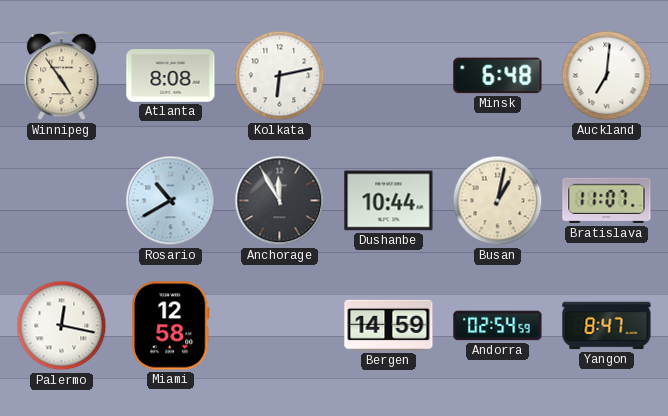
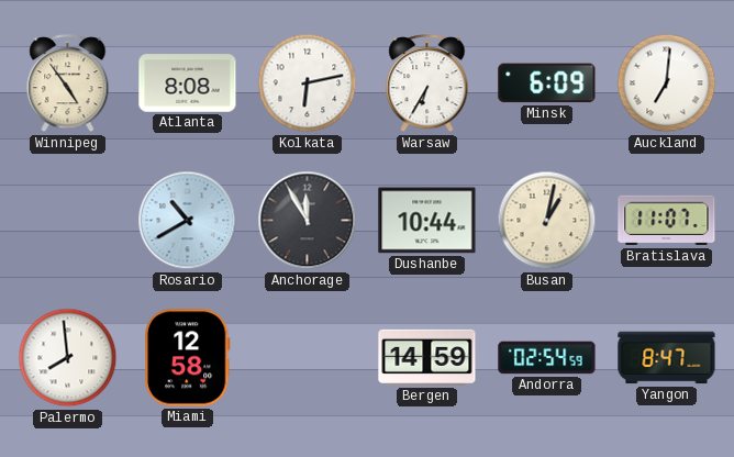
Warsaw: none -> 6:35 (427, 83)
Minsk: 6:48 -> 6:09 (547, 83)
Palermo: 12:17 -> 7:59 (68, 358)
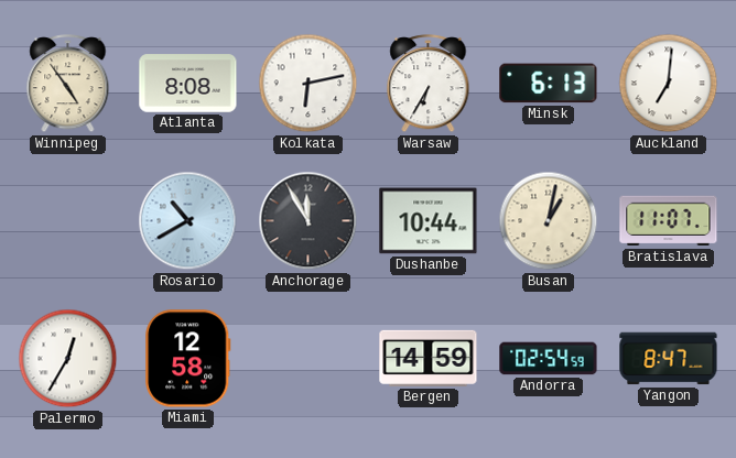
Minsk: 6:09 -> 6:13 (549, 84)
Palermo: 7:59 -> 12:35 (68, 359)
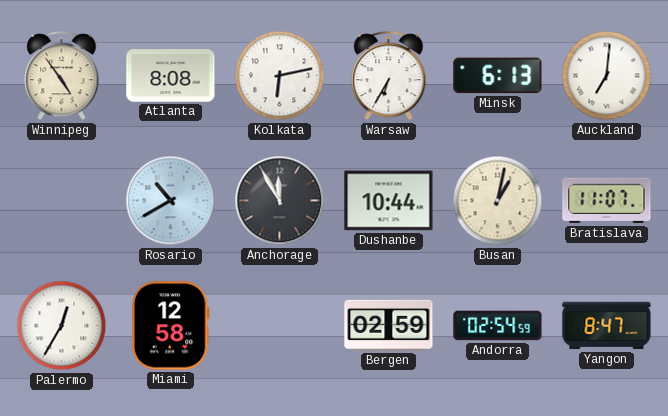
Bergen: 14:59 -> 02:59 (389, 325)
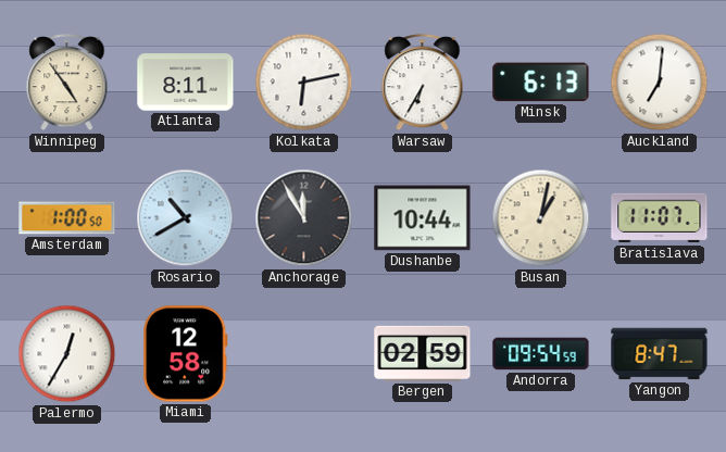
Atlanta: 8:08 -> 8:11 (186, 83)
Amsterdam: none -> 1:00 (67, 218)
Andorra: 02:54 -> 09:54 (541, 354)
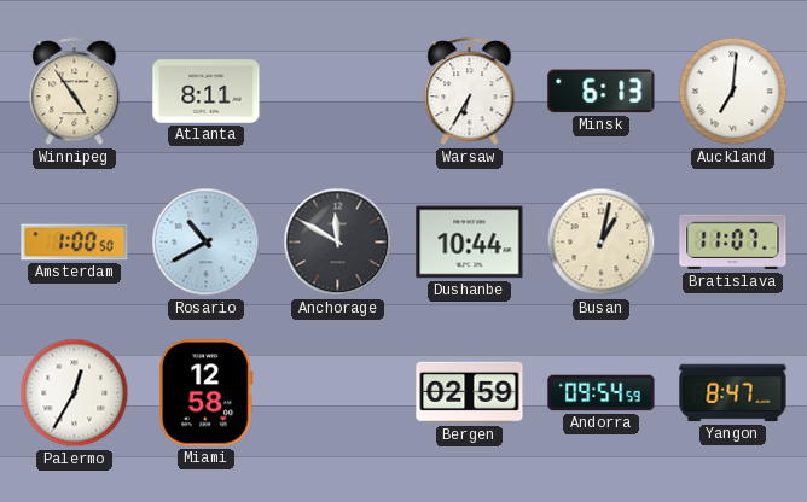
Kolkata: 6:13 -> none (304, 83)
Anchorage: 11:55 -> 11:50 (338, 243)
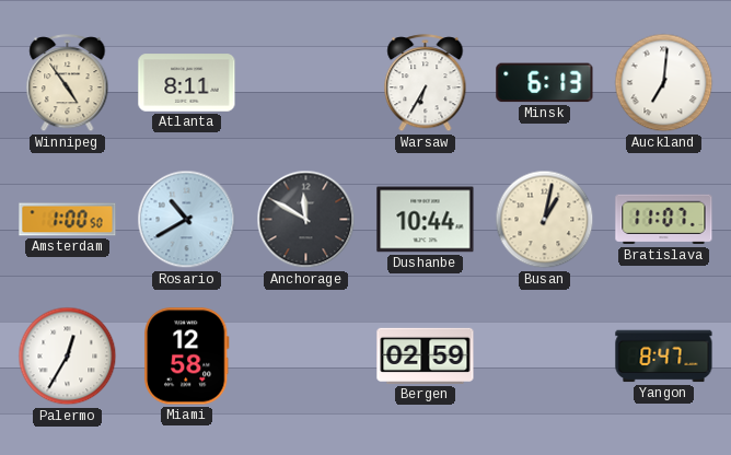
Andorra: 09:54 -> none (602, 393)
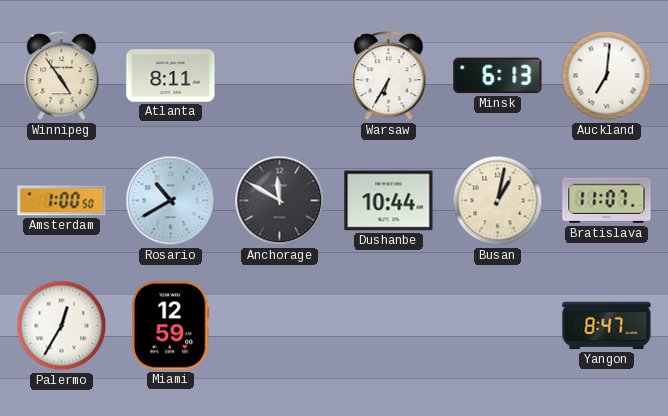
Miami: 12:58 -> 12:59 (171, 326)
Bergen: 02:59 -> none (426, 355)
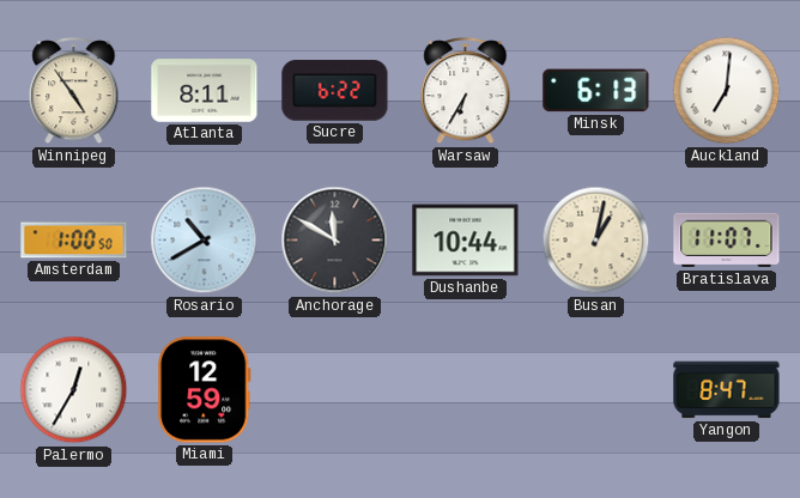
Sucre: none -> 6:22 (335, 91)
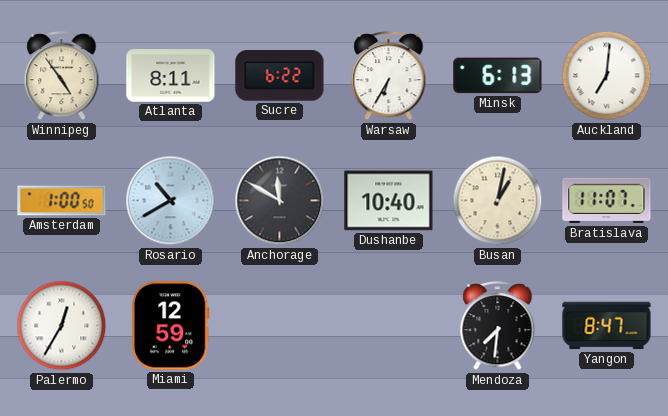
Dushanbe: 10:44 -> 10:40 (389, 201)
Mendoza: none -> 7:31 (498, 326)
